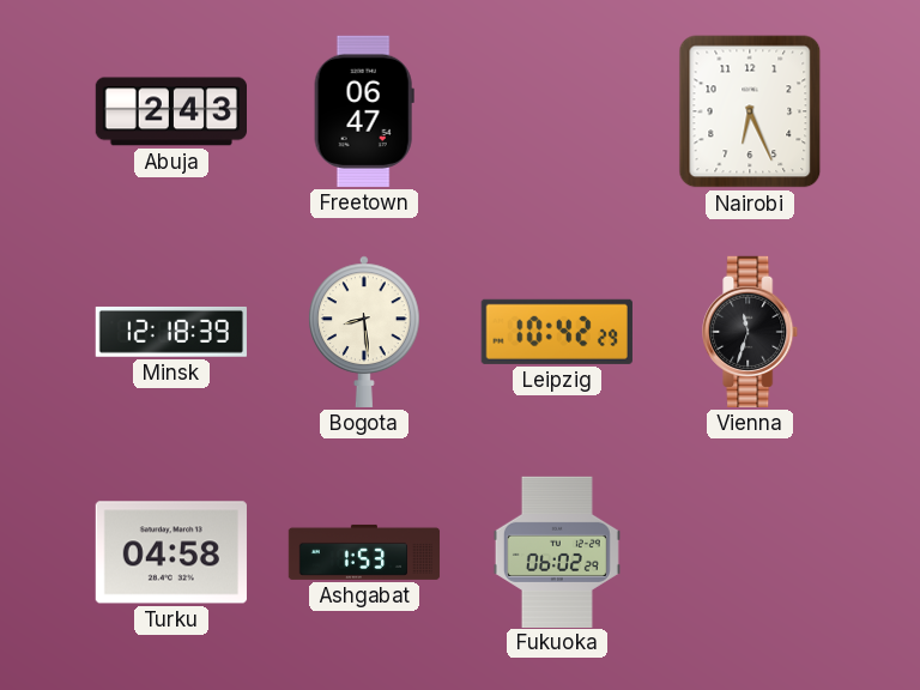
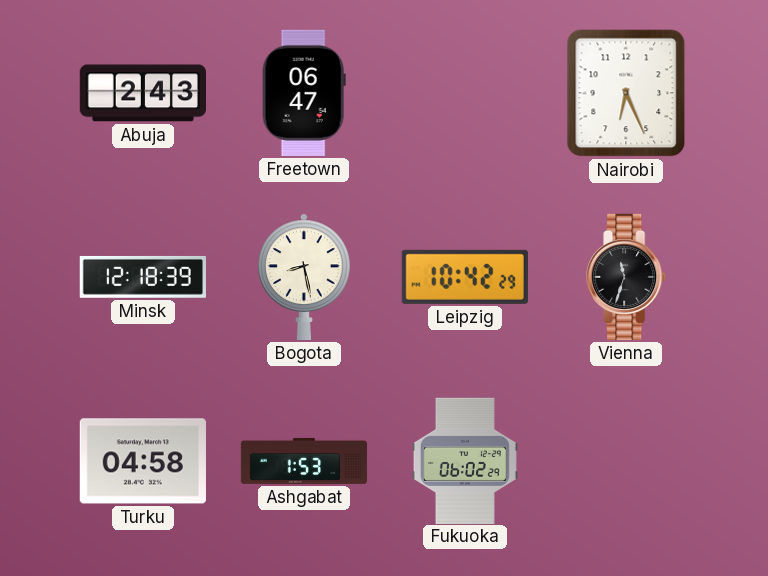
Bogota: 8:29 -> 8:28 (304, 277)
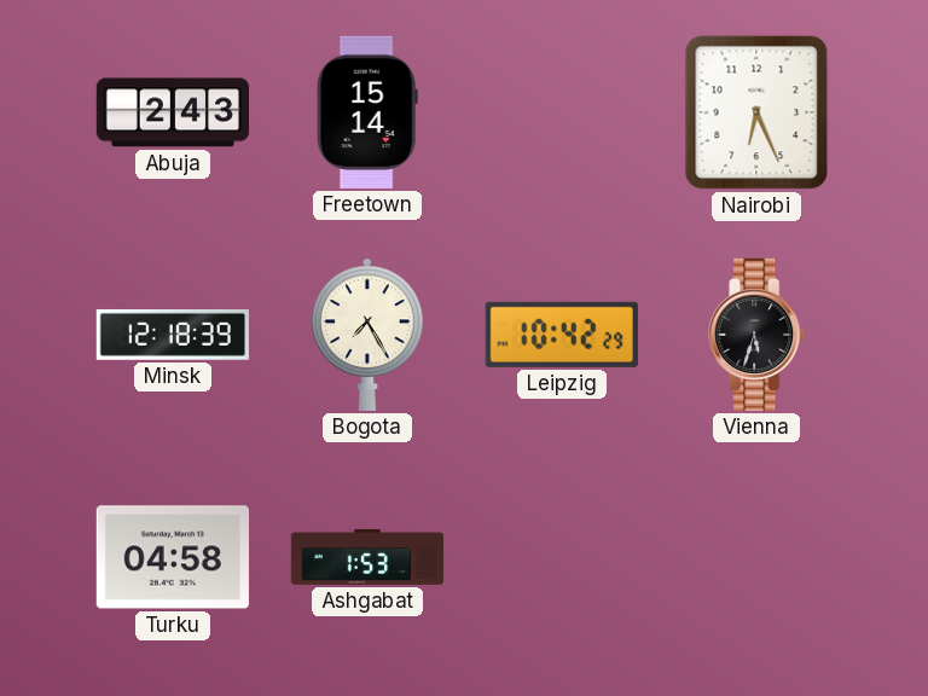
Freetown: 06:47 -> 15:14 (367, 112)
Bogota: 8:28 -> 7:25 (367, 335)
Vienna: 11:33 -> 5:33 (758, 335)
Fukuoka: 06:02 -> none (465, 460)
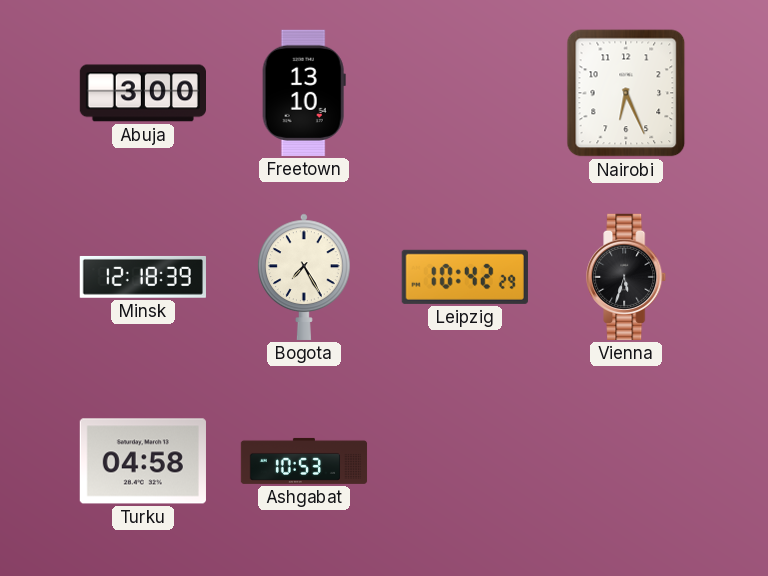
Abuja: 2:43 -> 3:00 (142, 93)
Freetown: 15:14 -> 13:10 (304, 93)
Ashgabat: 1:53 -> 10:53 (304, 461)
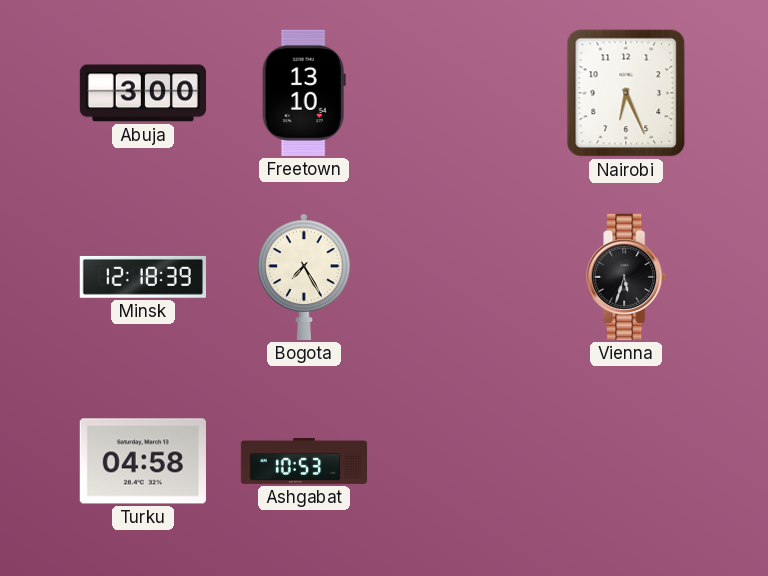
Leipzig: 10:42 -> none (465, 277)
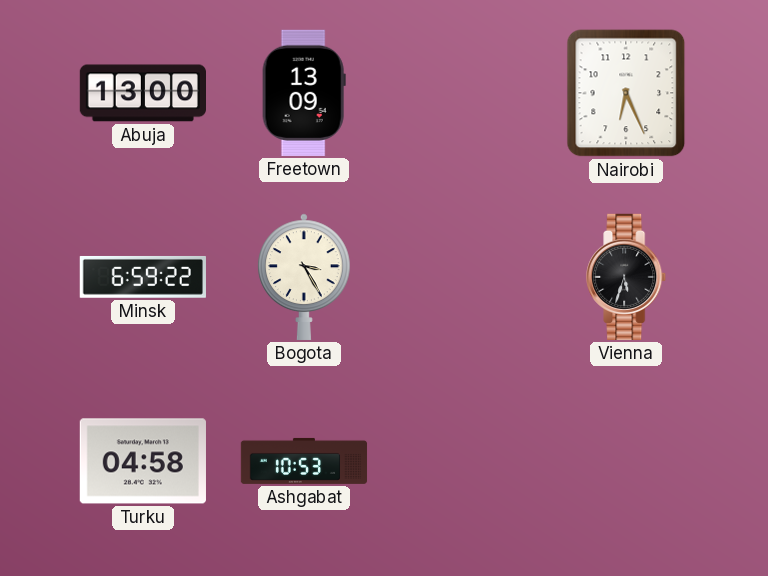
Abuja: 3:00 -> 13:00 (142, 93)
Freetown: 13:10 -> 13:09 (304, 93)
Minsk: 12:18 -> 6:59 (143, 277)
Bogota: 7:25 -> 3:25 (304, 277)
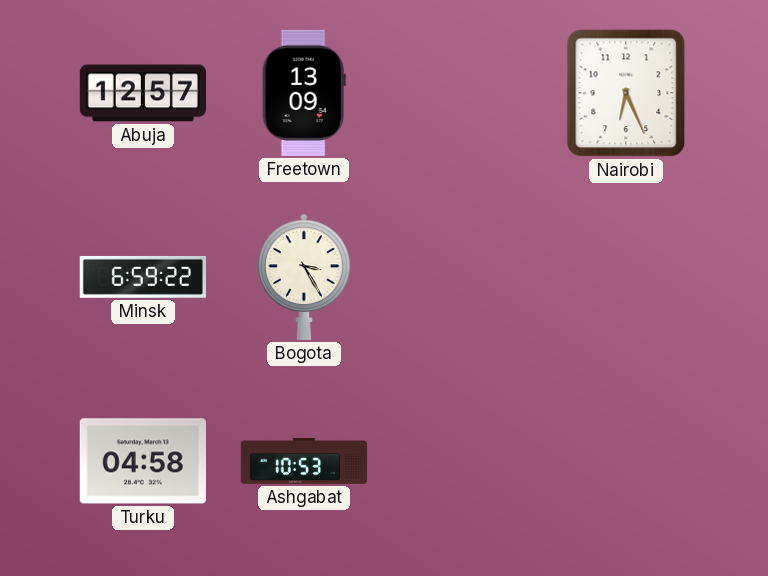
Abuja: 13:00 -> 12:57 (142, 93)
Vienna: 5:33 -> none (627, 277)
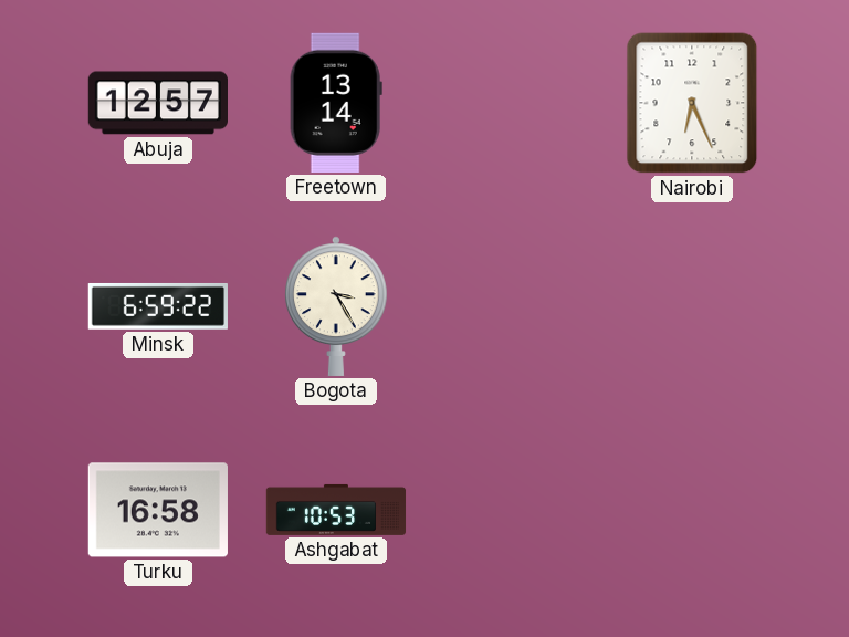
Freetown: 13:09 -> 13:14 (336, 103)
Turku: 04:58 -> 16:58 (158, 510)
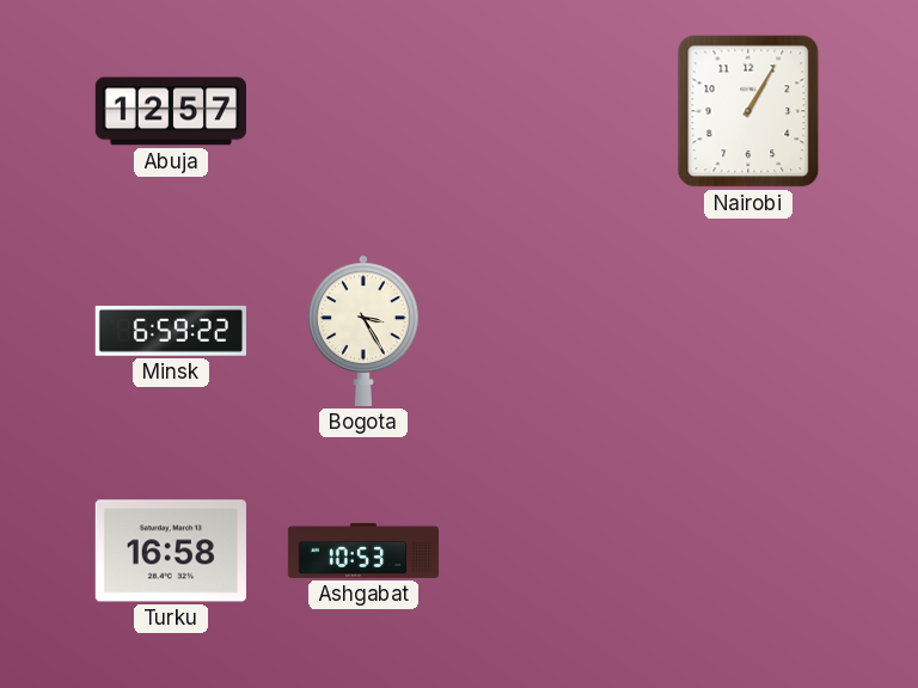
Freetown: 13:14 -> none (336, 103)
Nairobi: 6:26 -> 1:05 (748, 111)
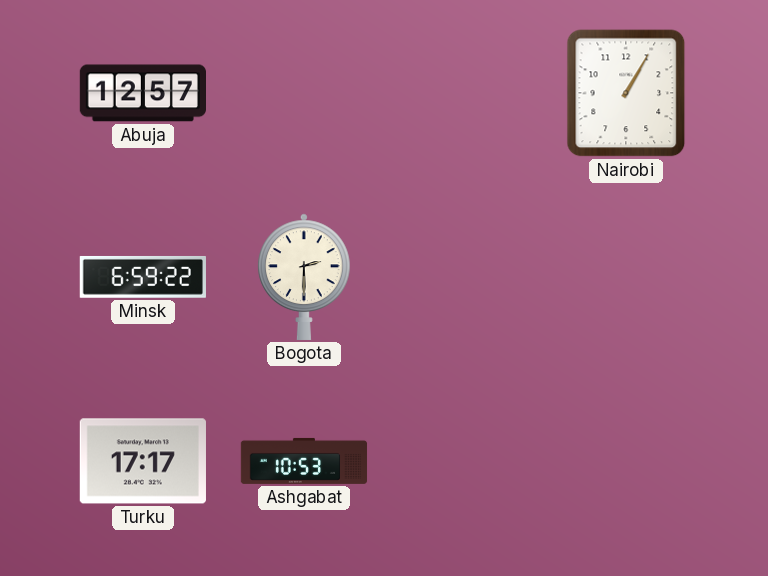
Bogota: 3:25 -> 2:30 (304, 277)
Turku: 16:58 -> 17:17 (143, 461)
